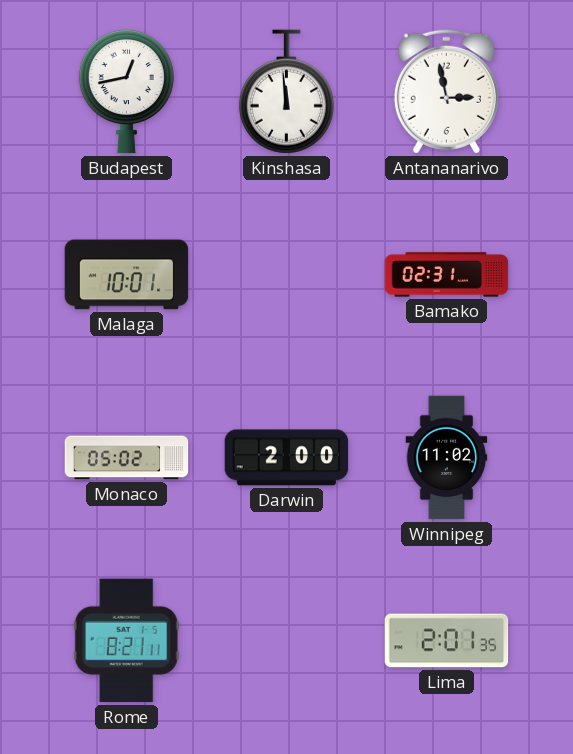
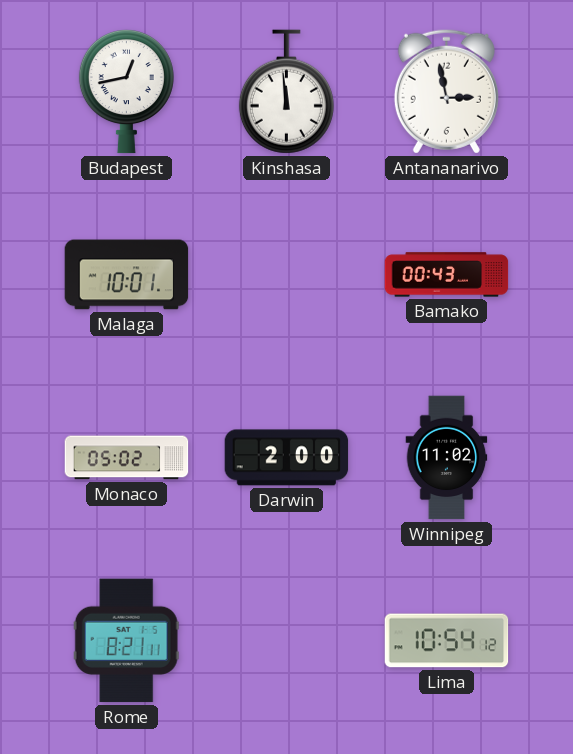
Bamako: 02:31 -> 00:43 (447, 275)
Lima: 2:01 -> 10:54 (447, 641)
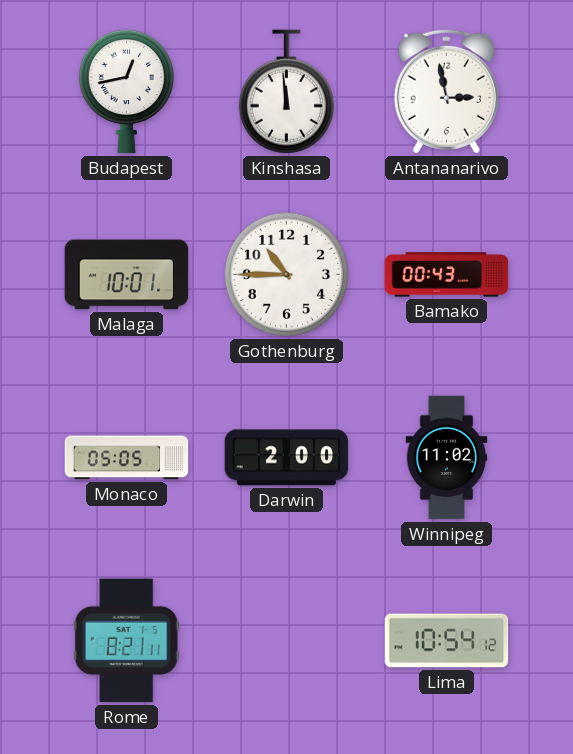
Gothenburg: none -> 10:45 (286, 274)
Monaco: 05:02 -> 05:05 (127, 458)
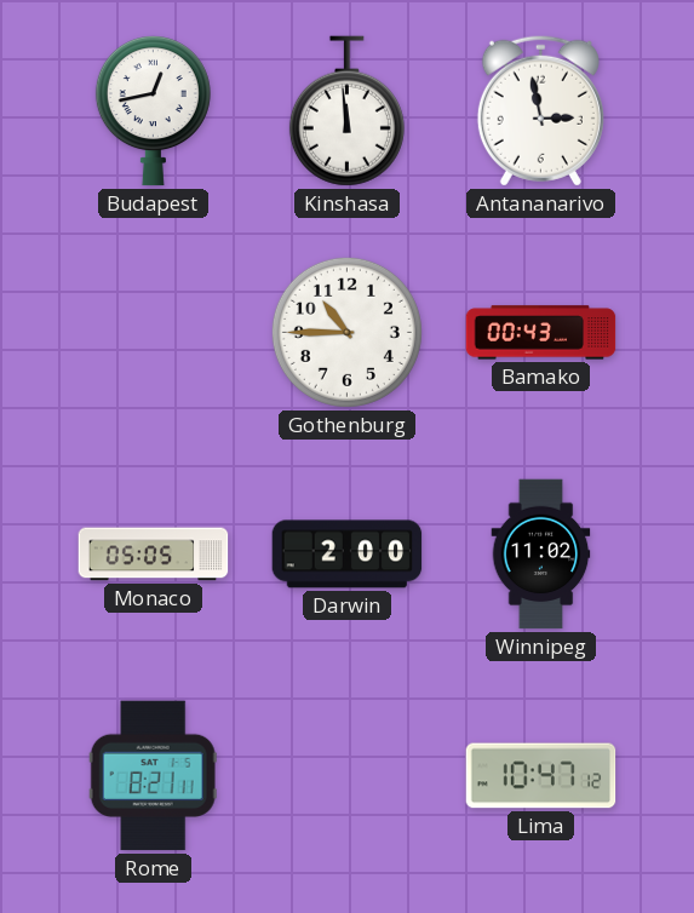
Malaga: 10:01 -> none (127, 275)
Lima: 10:54 -> 10:47 (541, 776)
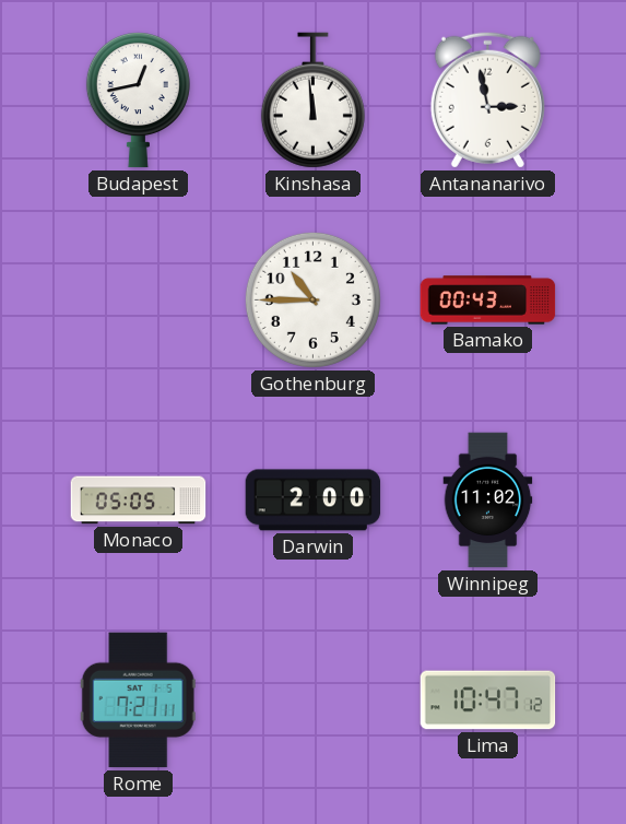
Rome: 8:21 -> 7:21 (138, 701)
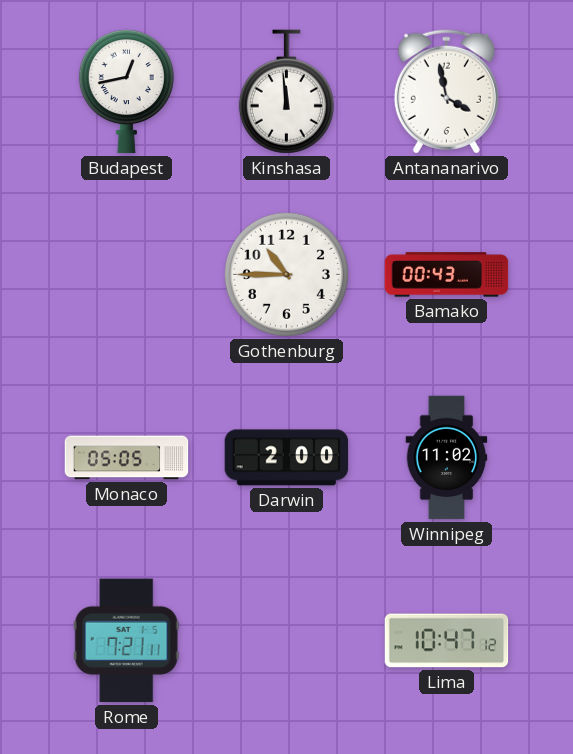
Antananarivo: 2:58 -> 3:58 (446, 91)
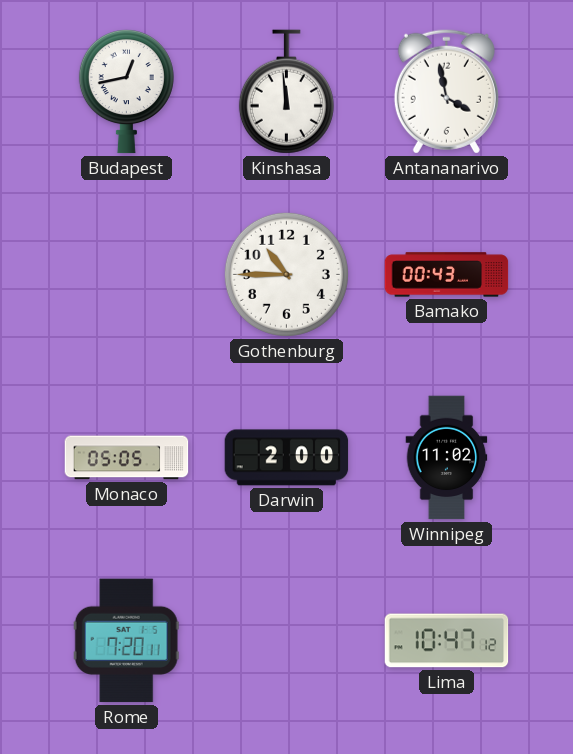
Rome: 7:21 -> 7:20 (126, 641)
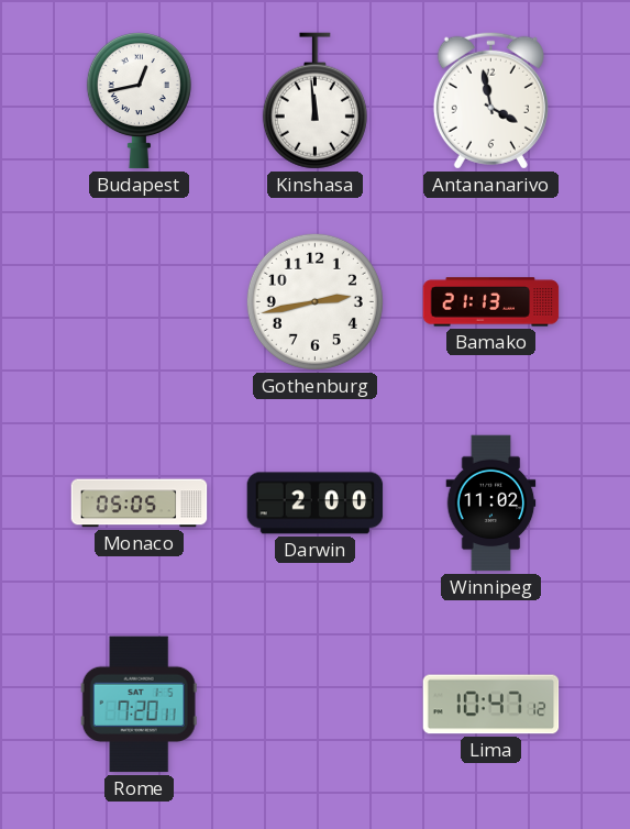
Gothenburg: 10:45 -> 2:43 (314, 301)
Bamako: 00:43 -> 21:13 (491, 302)
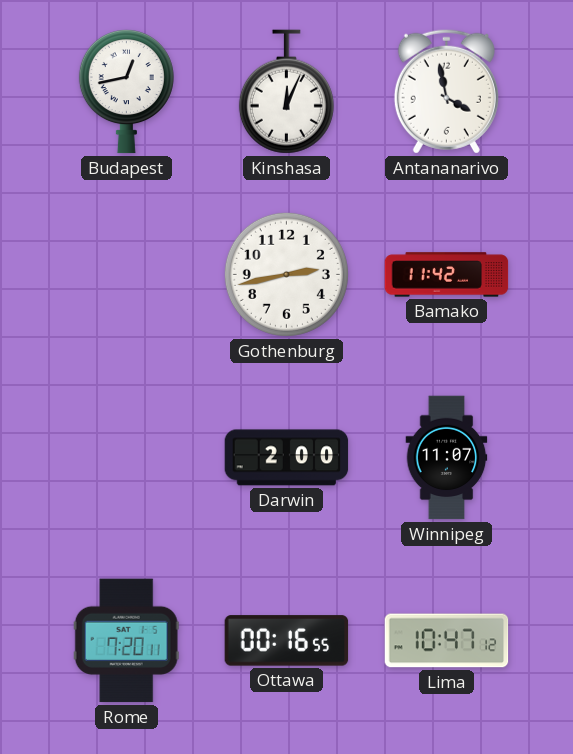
Kinshasa: 11:59 -> 12:04 (286, 92)
Bamako: 21:13 -> 11:42 (447, 275)
Monaco: 05:05 -> none (140, 504)
Winnipeg: 11:02 -> 11:07 (447, 458)
Ottawa: none -> 00:16 (287, 641)
